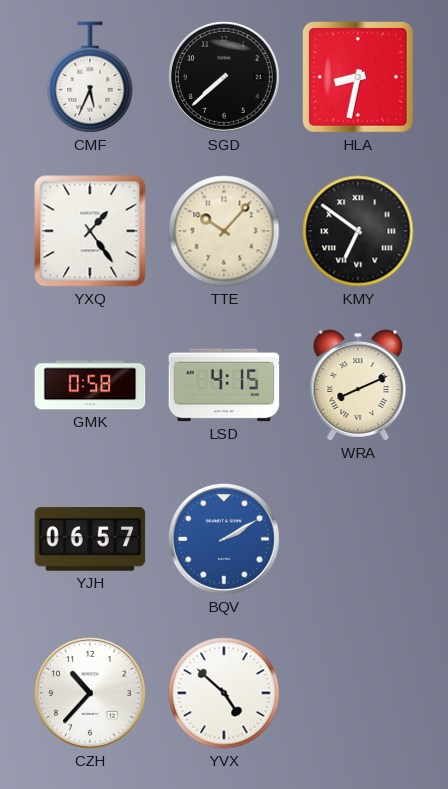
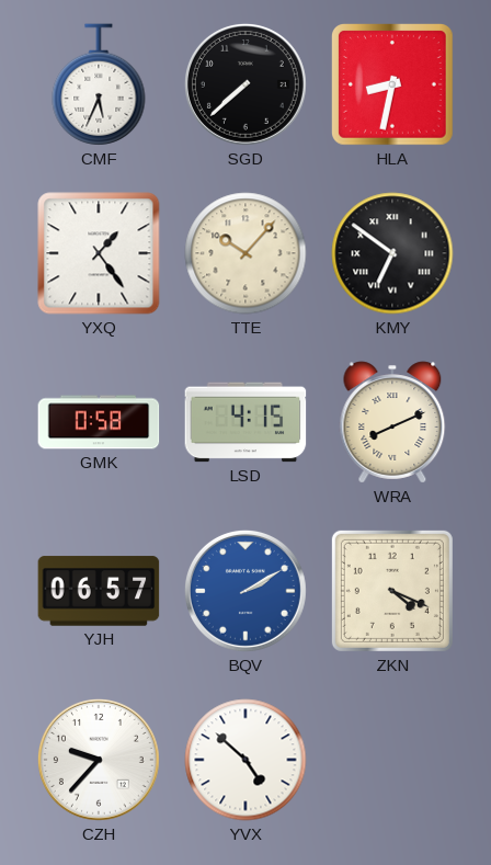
ZKN: none -> 4:19 (392, 591)
CZH: 10:37 -> 9:37 (99, 760)
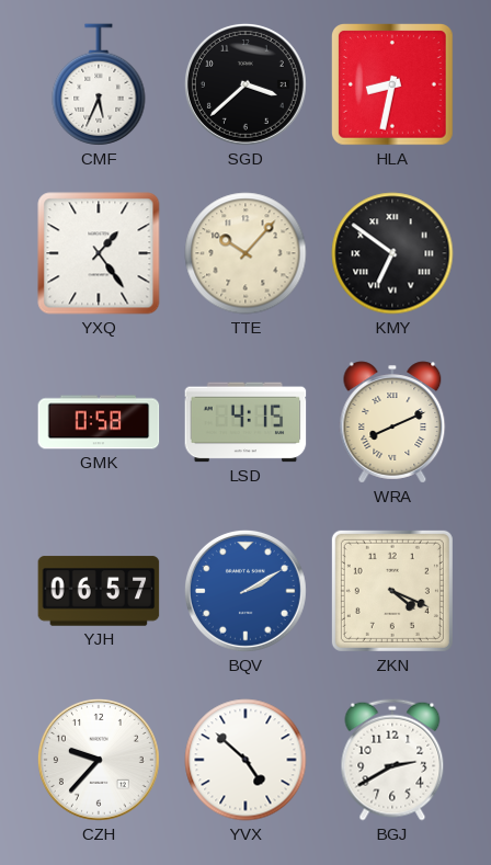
SGD: 7:38 -> 3:38 (245, 84)
BGJ: none -> 2:40 (392, 760)
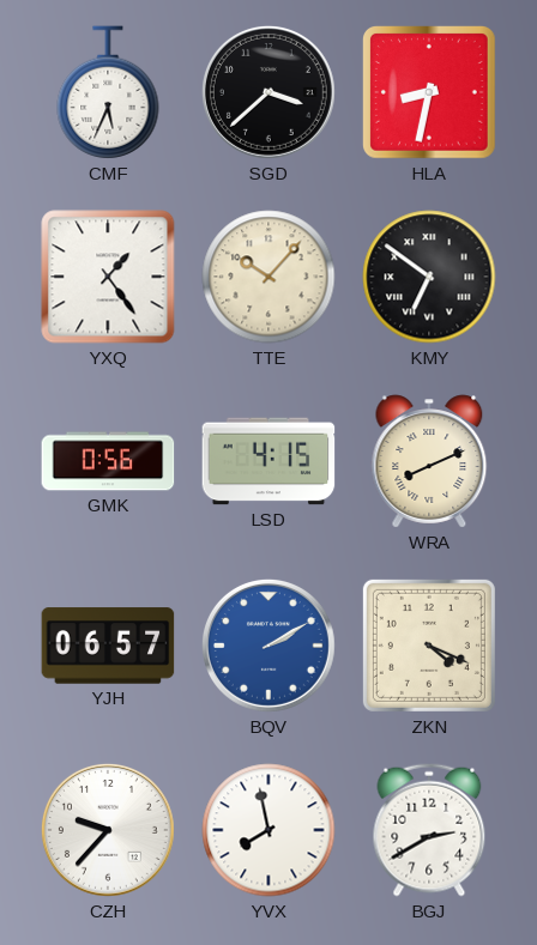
GMK: 0:58 -> 0:56 (108, 461)
YVX: 4:52 -> 7:58 (268, 830)
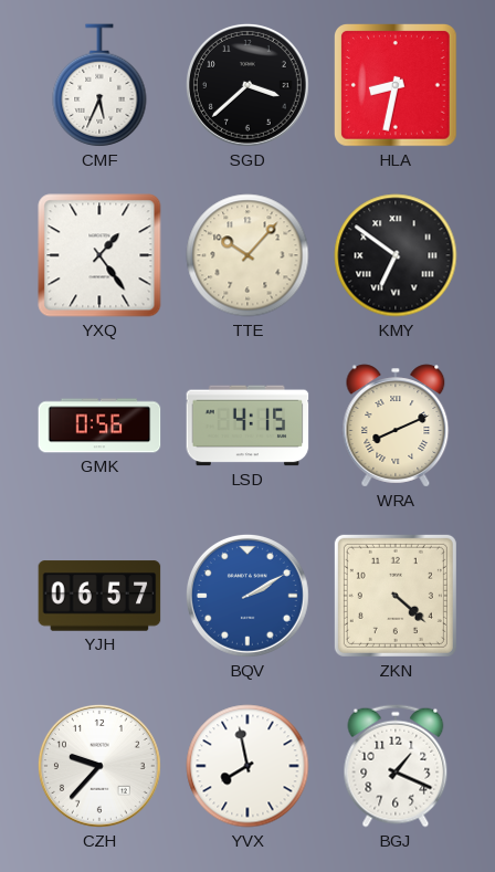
ZKN: 4:19 -> 4:22 (396, 596)
BGJ: 2:40 -> 1:19 (396, 766)
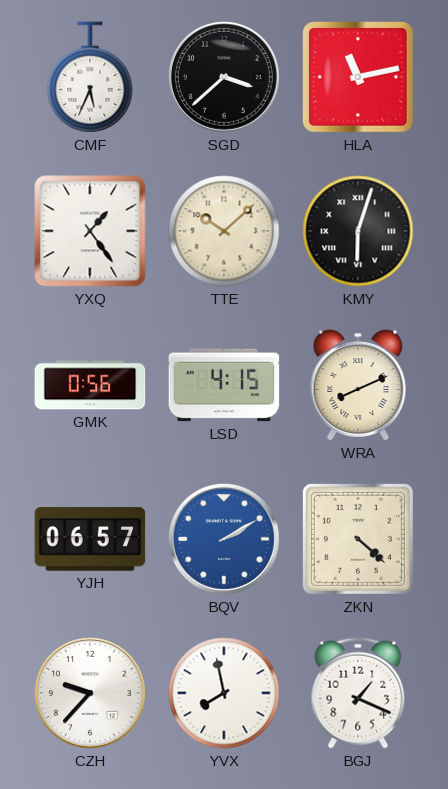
HLA: 8:32 -> 11:13 (359, 78)
TTE: 10:07 -> 10:08 (224, 231)
KMY: 6:51 -> 6:03 (358, 231)
